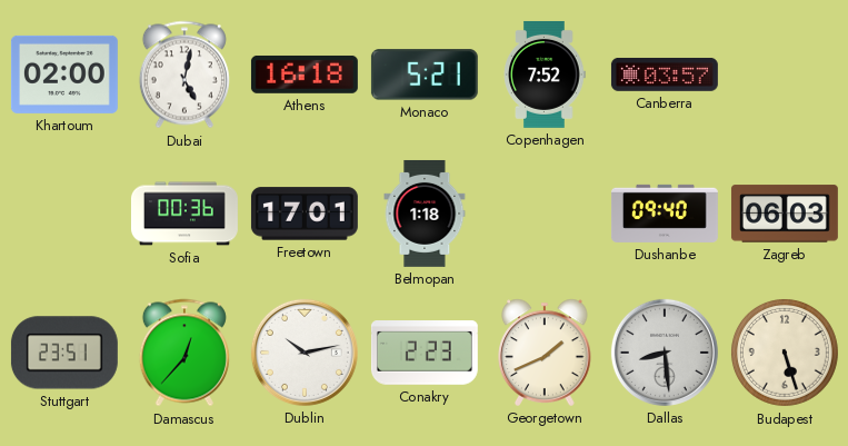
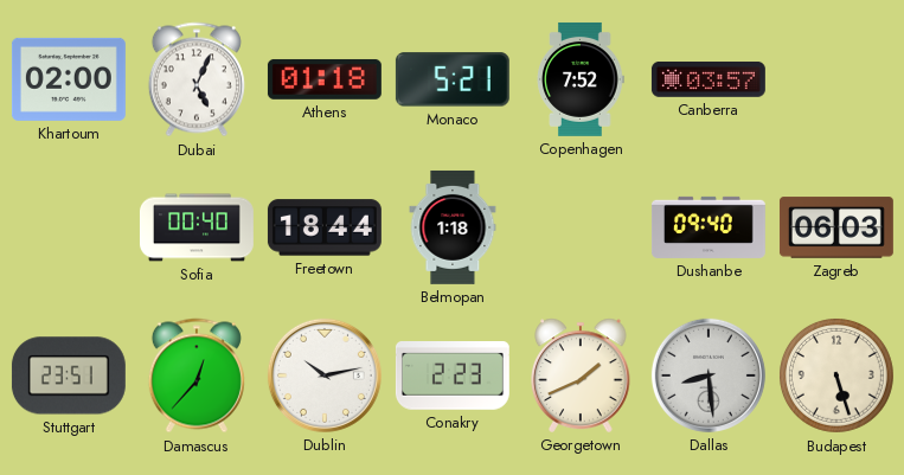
Dubai: 5:02 -> 5:04 (197, 79)
Athens: 16:18 -> 01:18 (325, 79)
Sofia: 00:36 -> 00:40 (197, 227)
Freetown: 17:01 -> 18:44 (325, 227)
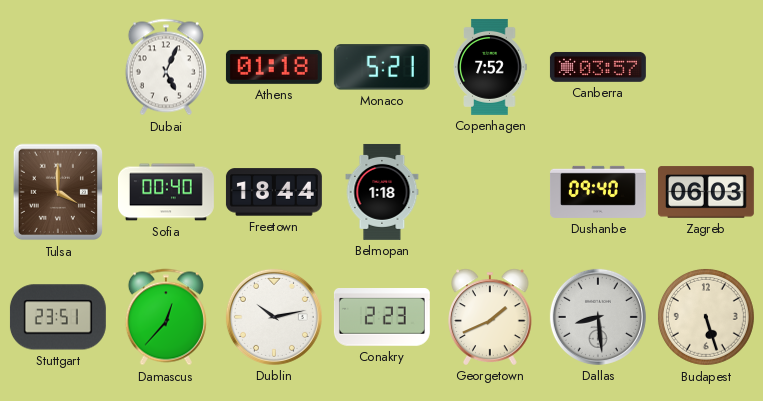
Khartoum: 02:00 -> none (69, 79)
Tulsa: none -> 4:00 (57, 192)
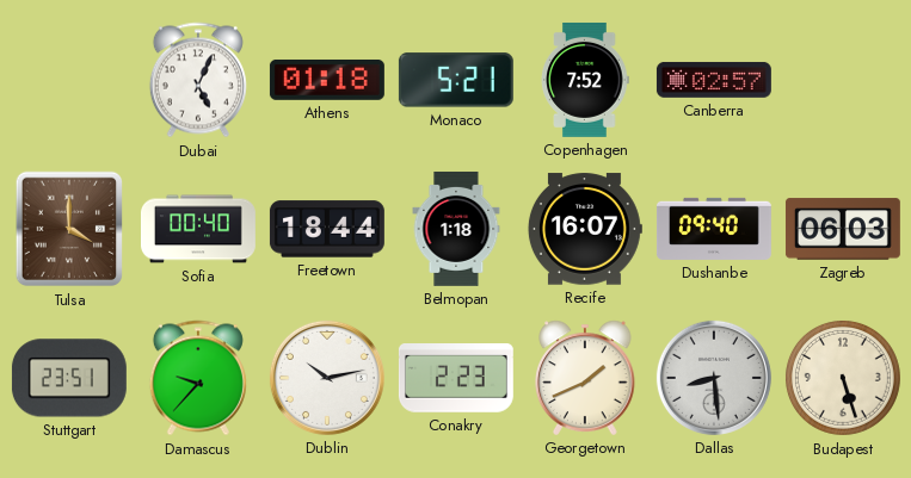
Canberra: 03:57 -> 02:57 (714, 80)
Recife: none -> 16:07 (585, 229)
Damascus: 12:37 -> 9:37 (198, 378)
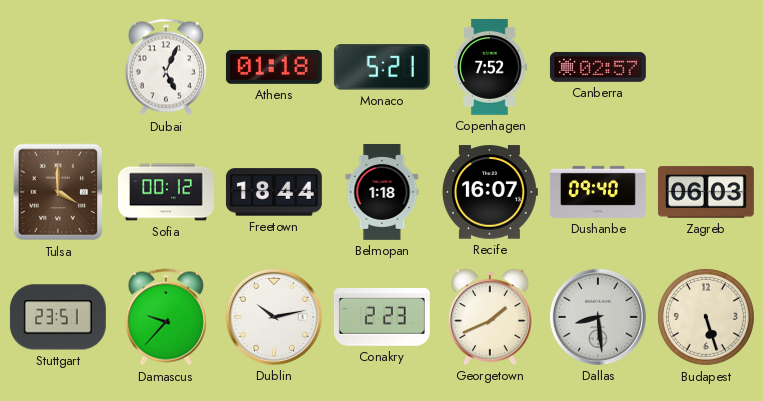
Sofia: 00:40 -> 00:12 (166, 192)
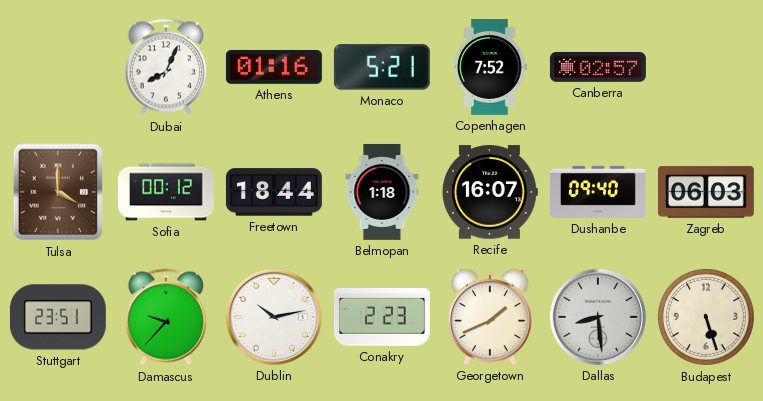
Dubai: 5:04 -> 8:04 (166, 67)
Athens: 01:18 -> 01:16 (274, 67)
